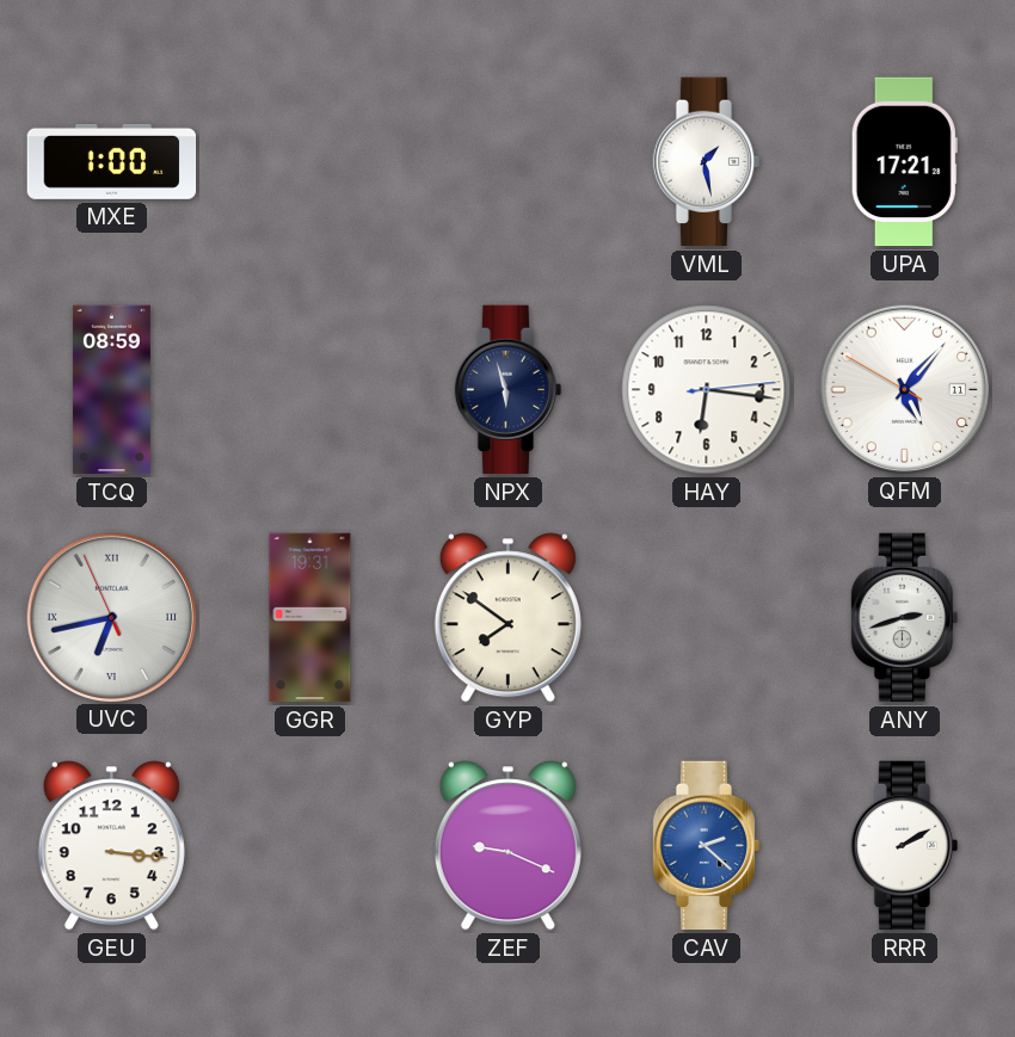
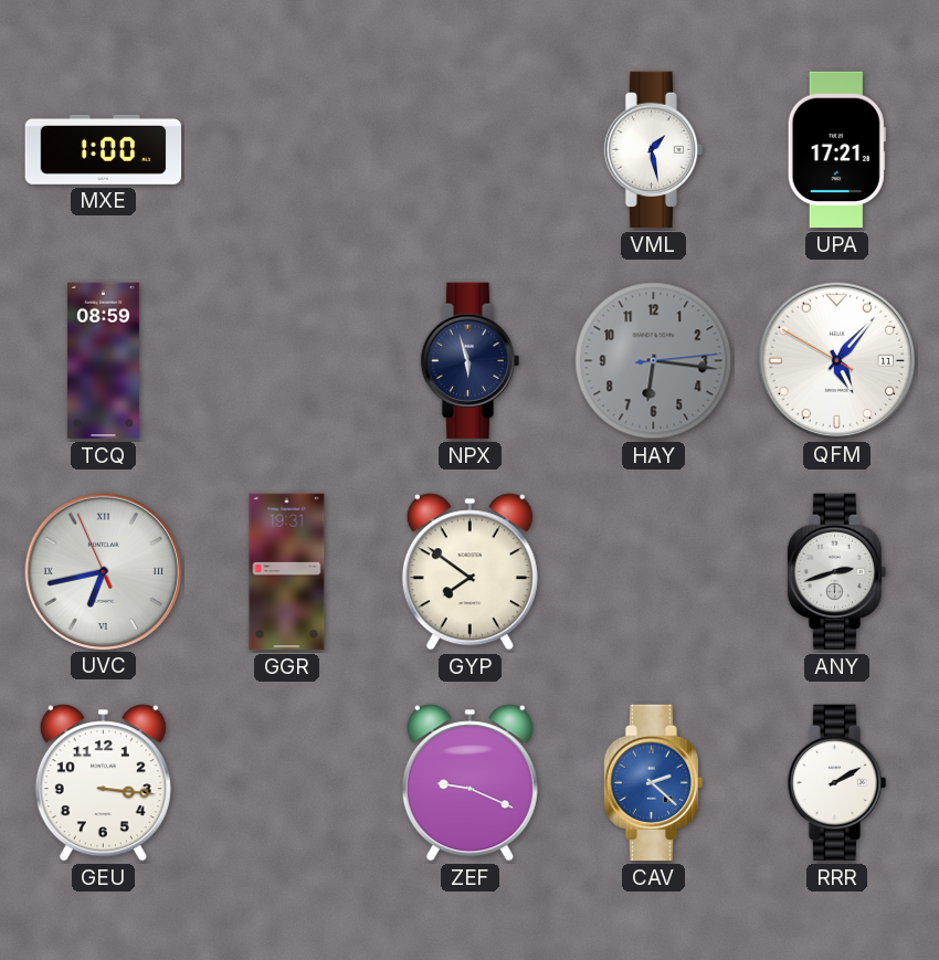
HAY dial: white -> grey (654, 361)
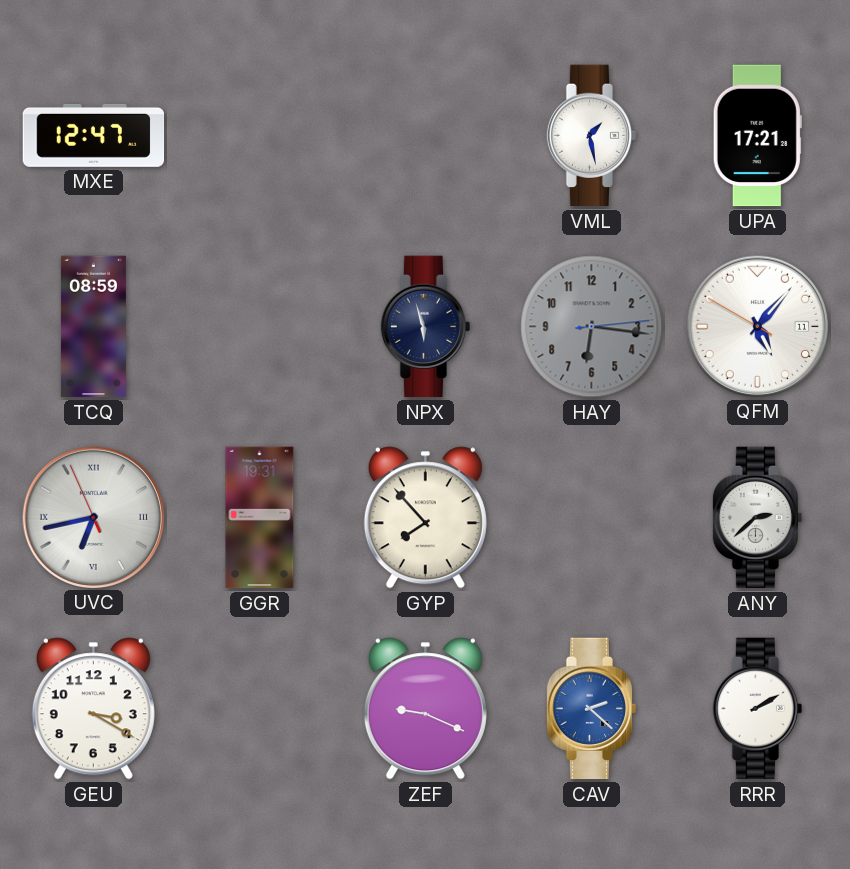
MXE: 1:00 -> 12:47 (94, 135)
GYP: 7:51 -> 7:53 (425, 518)
ANY: 2:42 -> 2:38 (758, 518)
GEU: 3:16 -> 3:20 (93, 709)
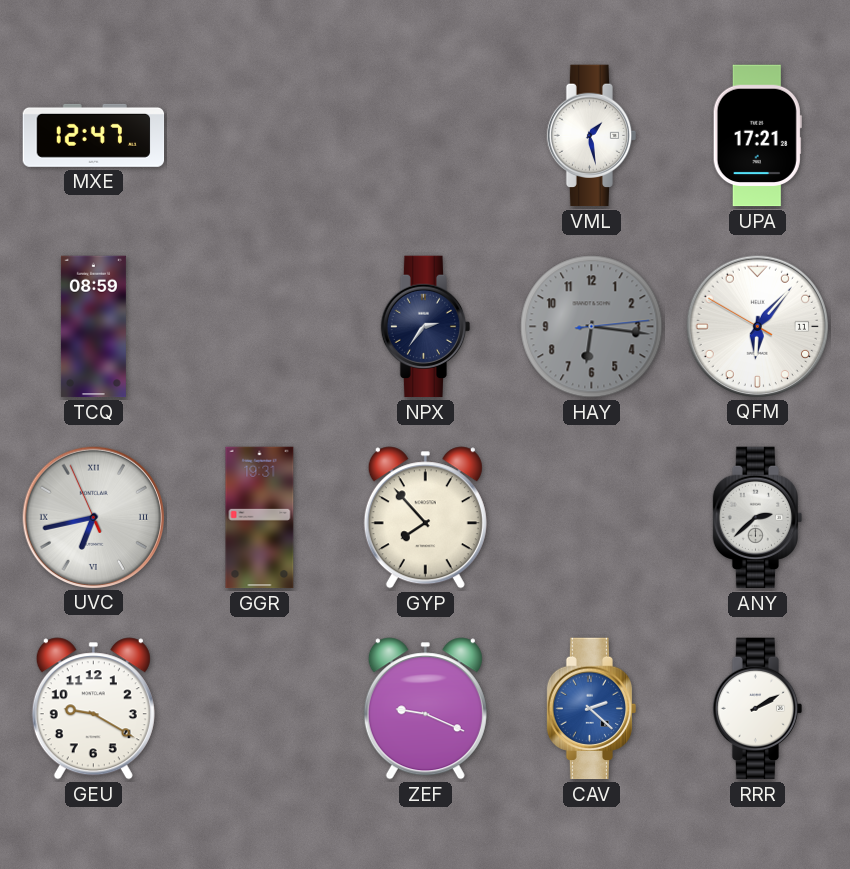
NPX: 5:57 -> 2:36 (426, 327)
QFM: 5:06 -> 6:06 (757, 326)
GEU: 3:20 -> 9:20 (93, 709)
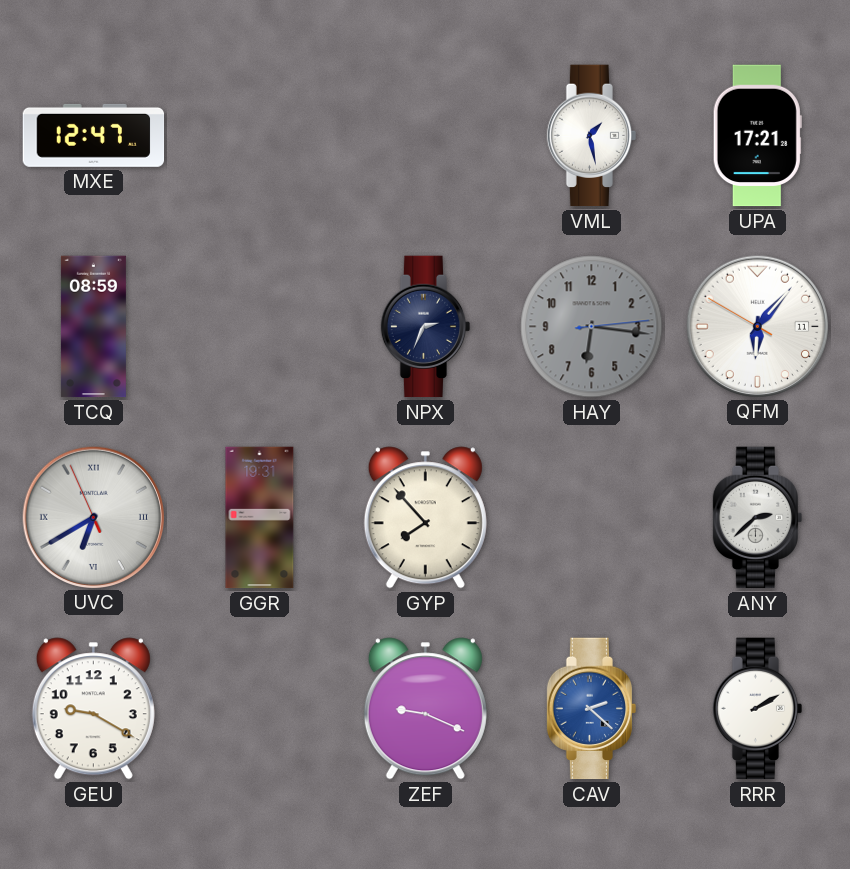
NPX: 2:36 -> 2:34 (426, 327)
UVC: 6:42 -> 6:39 (93, 517)
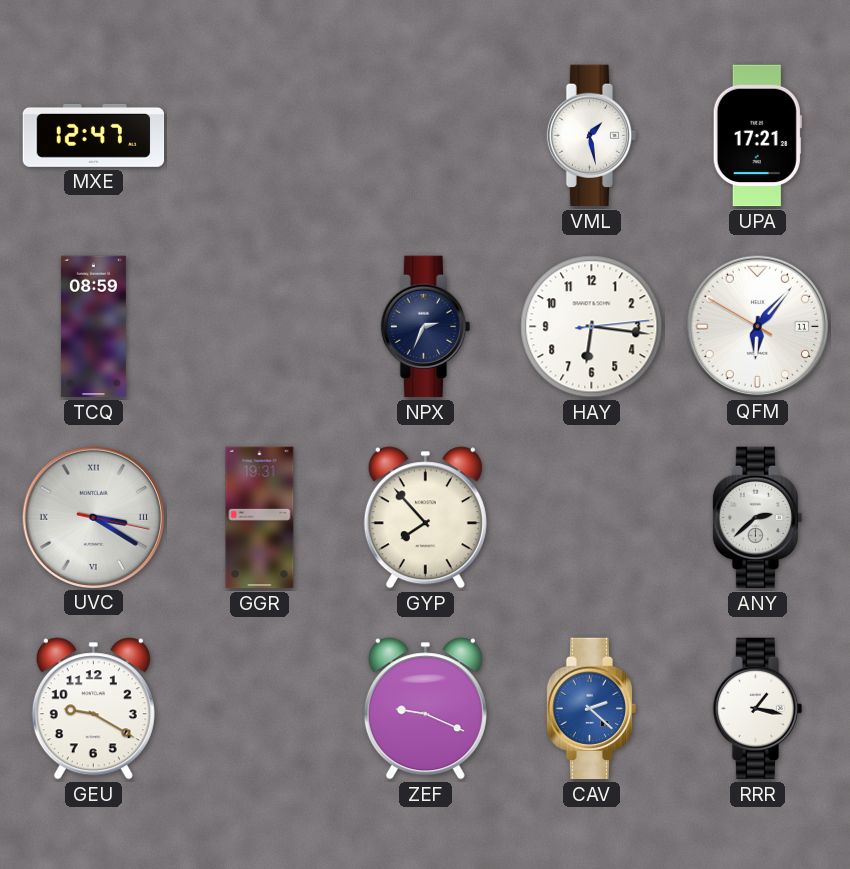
HAY dial: grey -> white (592, 327)
UVC: 6:39 -> 3:20 (93, 517)
RRR: 2:10 -> 1:17 (758, 709)
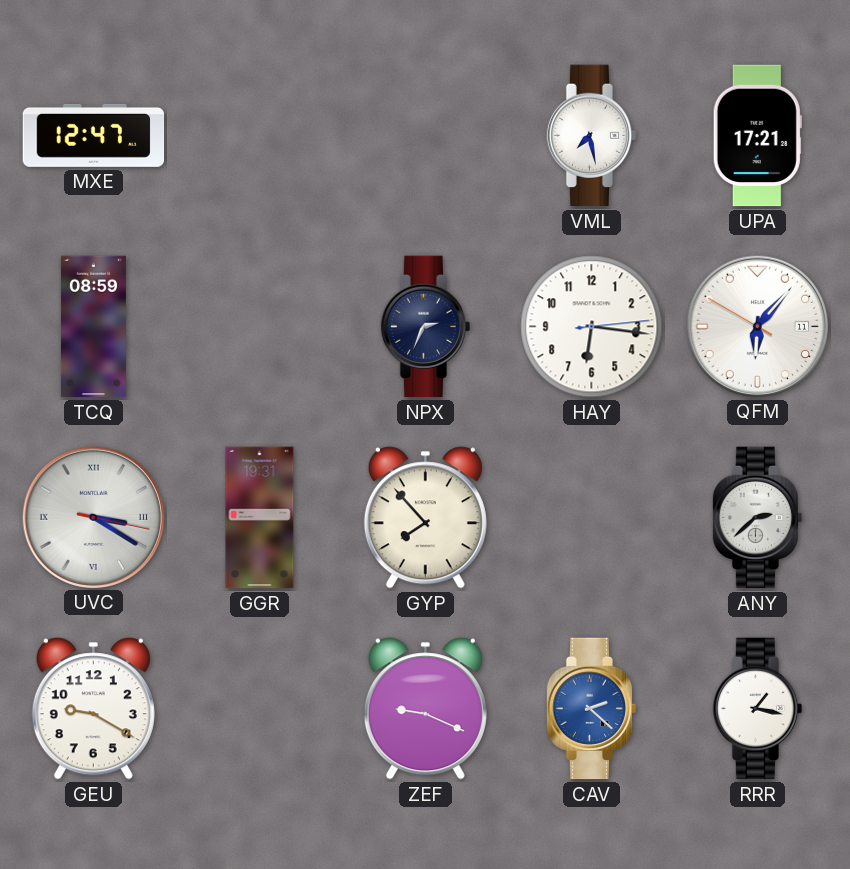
VML: 1:28 -> 7:28 (592, 136)
